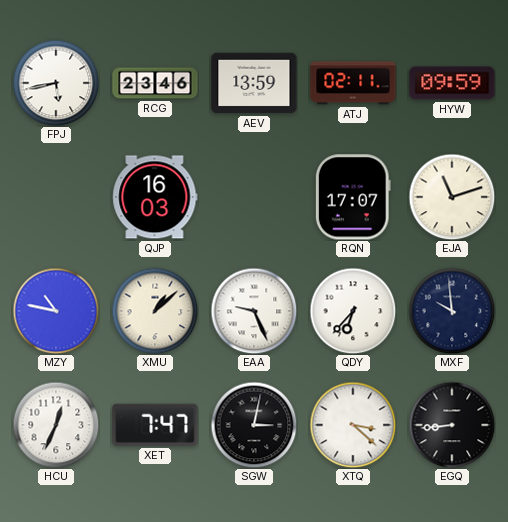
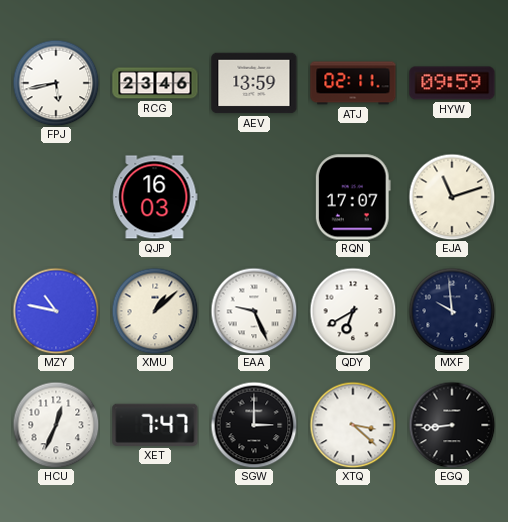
QDY: 6:37 -> 6:40 (353, 311)
SGW: 3:02 -> 3:00 (254, 425)
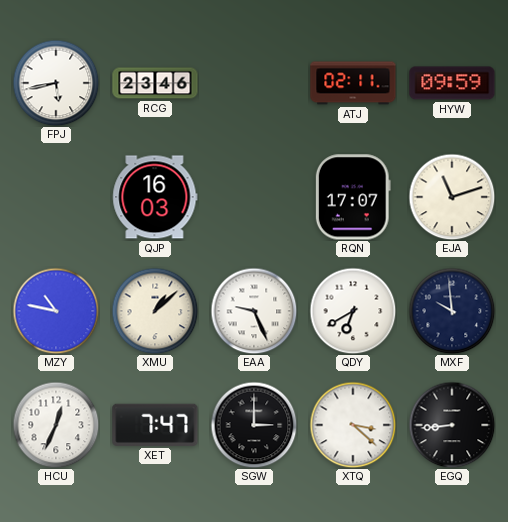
AEV: 13:59 -> none (254, 83)
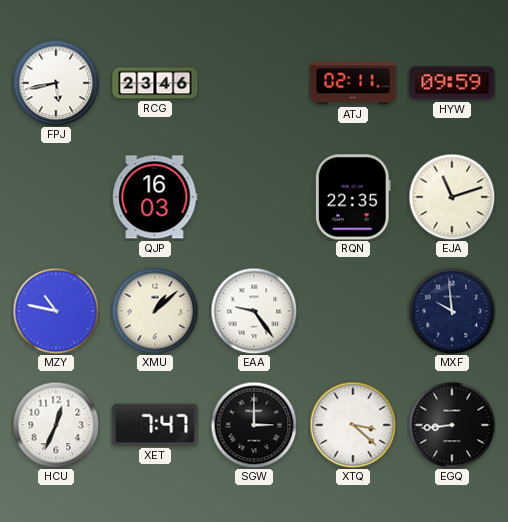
RQN: 17:07 -> 22:35 (353, 197)
EAA: 9:26 -> 9:24 (254, 311)
QDY: 6:40 -> none (353, 311)
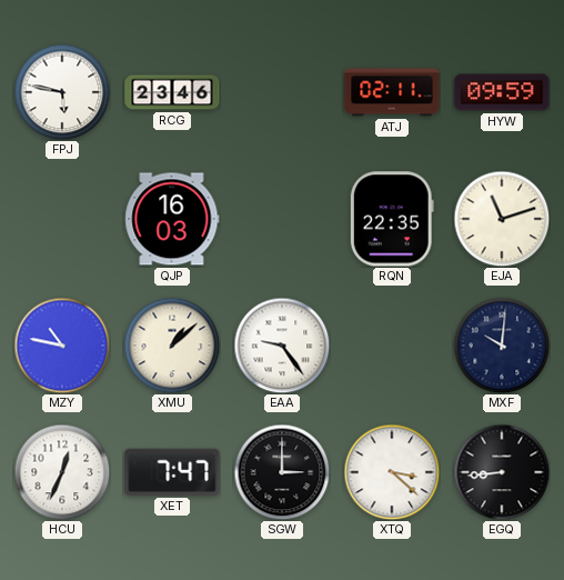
FPJ: 5:43 -> 5:47 (62, 92)
MXF: 9:59 -> 10:01 (502, 346)
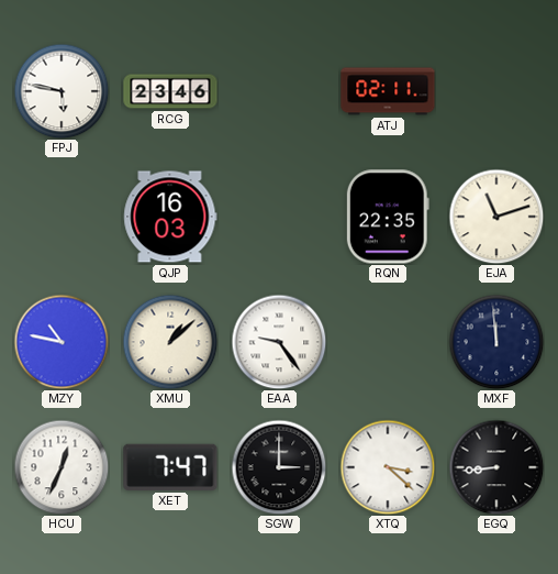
HYW: 09:59 -> none (502, 92)
MXF: 10:01 -> 11:59 (496, 342)
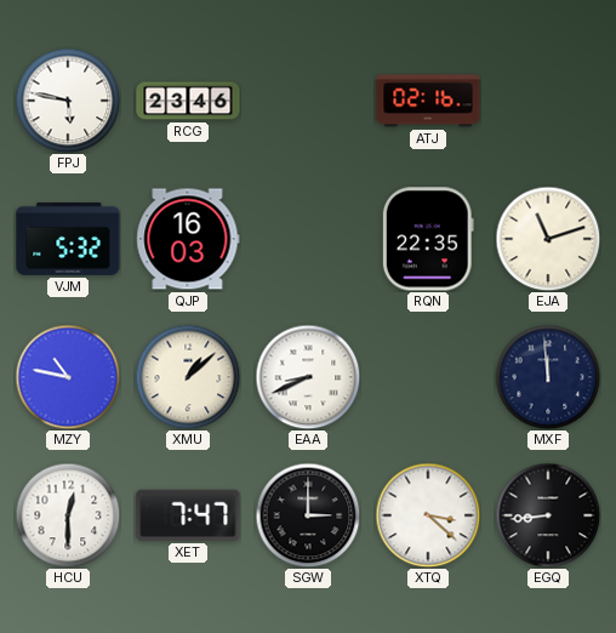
ATJ: 02:11 -> 02:16 (428, 101)
VJM: none -> 5:32 (68, 239)
EAA: 9:24 -> 8:41 (308, 377)
HCU: 12:34 -> 12:30 (68, 515)
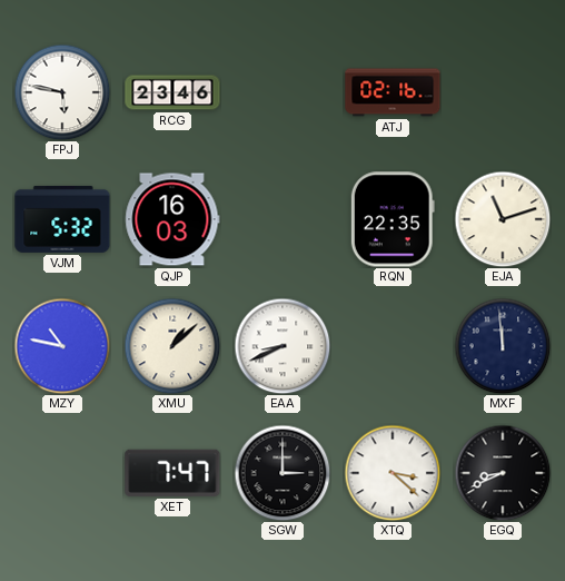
HCU: 12:30 -> none (68, 515)
EGQ: 8:44 -> 8:41 (503, 473)
